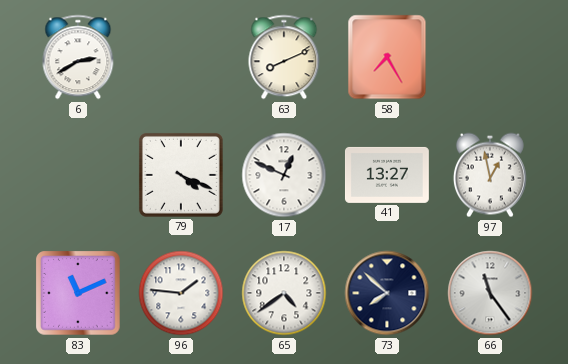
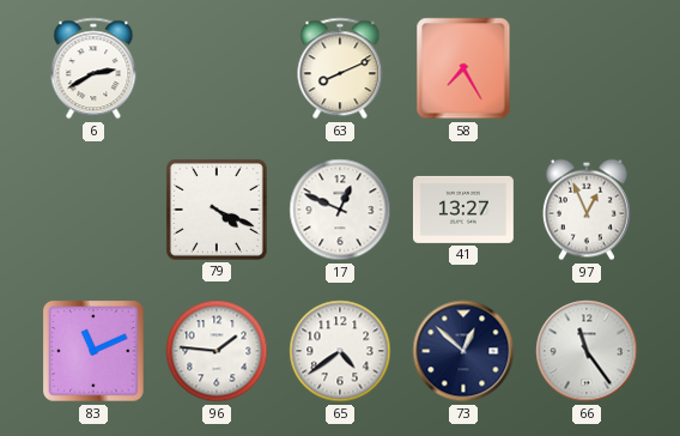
97: 12:58 -> 12:56 (587, 210)
73: 7:52 -> 12:52 (463, 351)
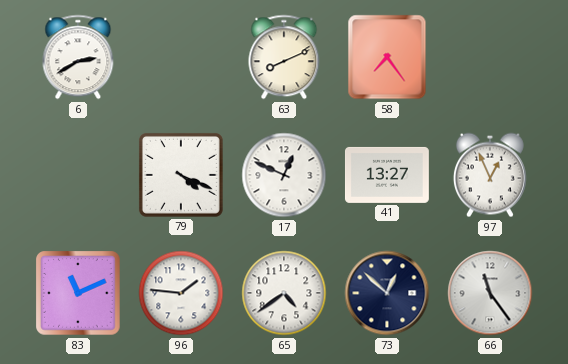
58: 7:25 -> 7:24 (387, 57)
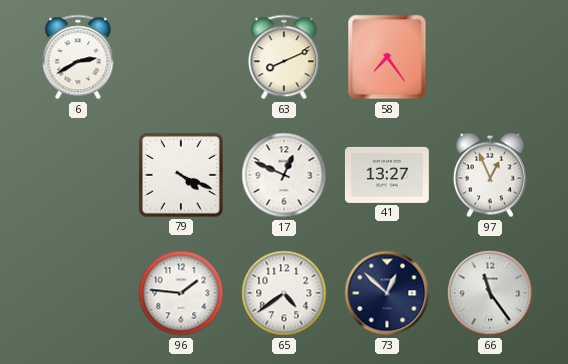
83: 11:11 -> none (78, 293)
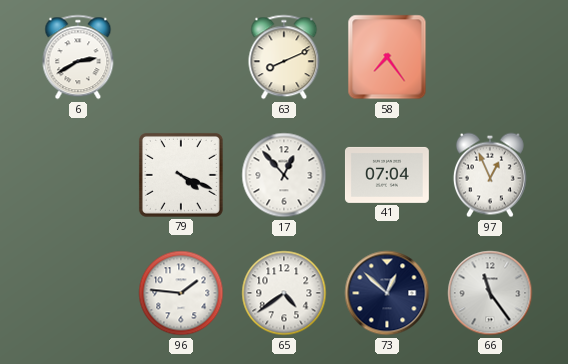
17: 12:49 -> 12:53 (284, 175)
41: 13:27 -> 07:04 (387, 175)
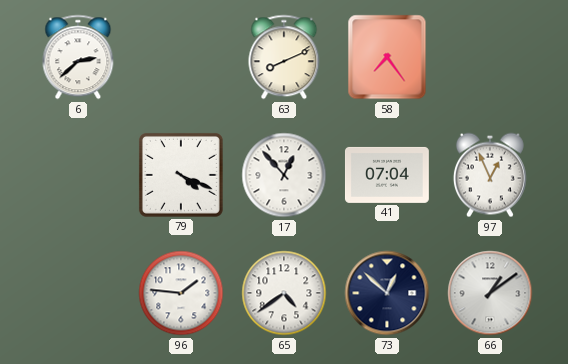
6: 2:40 -> 2:38 (78, 57)
66: 11:24 -> 1:09 (490, 293)
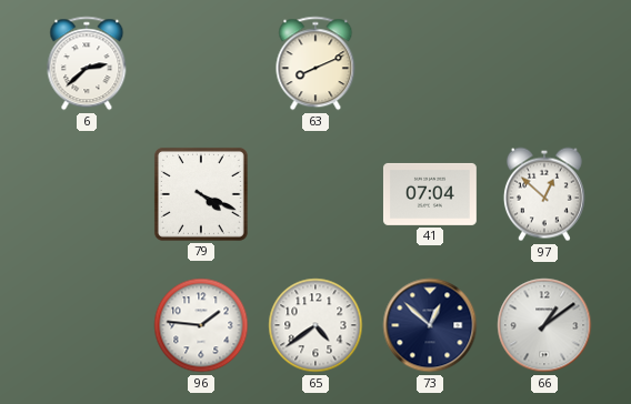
58: 7:24 -> none (387, 57)
17: 12:53 -> none (284, 175)
97: 12:56 -> 12:52 (544, 194)
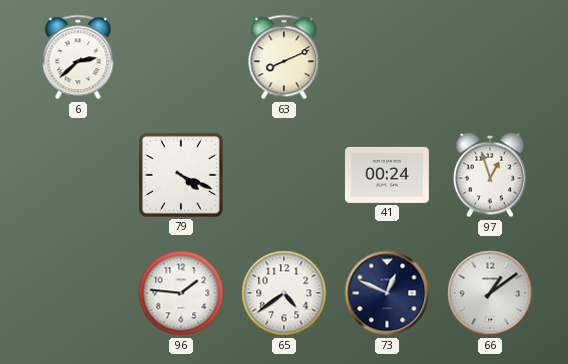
41: 07:04 -> 00:24 (387, 175)
97: 12:52 -> 12:57 (490, 175)
73: 12:52 -> 12:49 (387, 293)
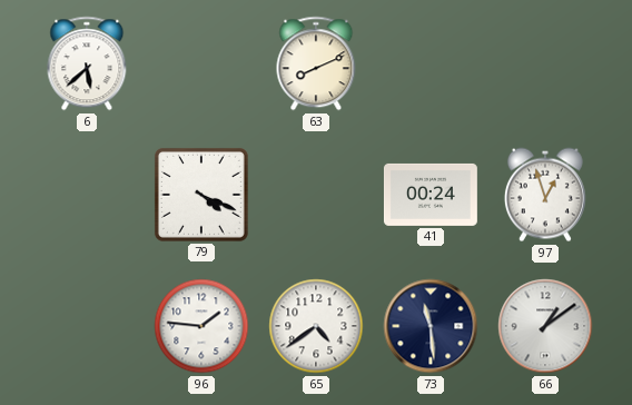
6: 2:38 -> 5:38 (87, 63)
73: 12:49 -> 11:29 (431, 326)
